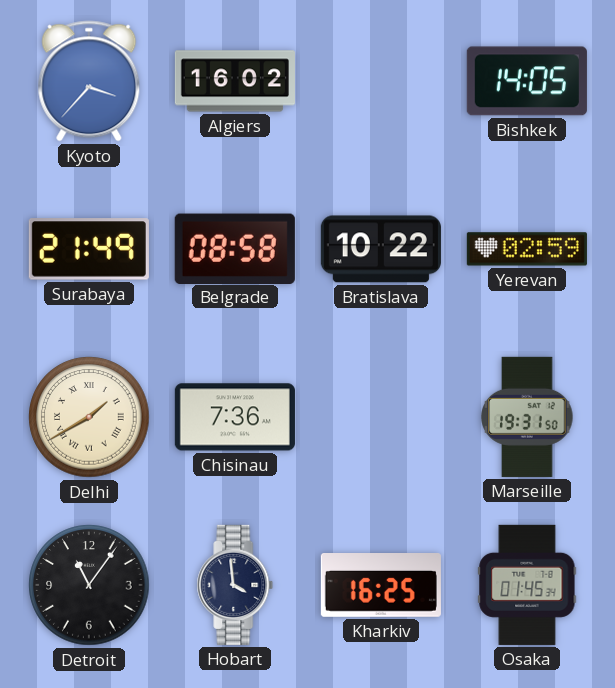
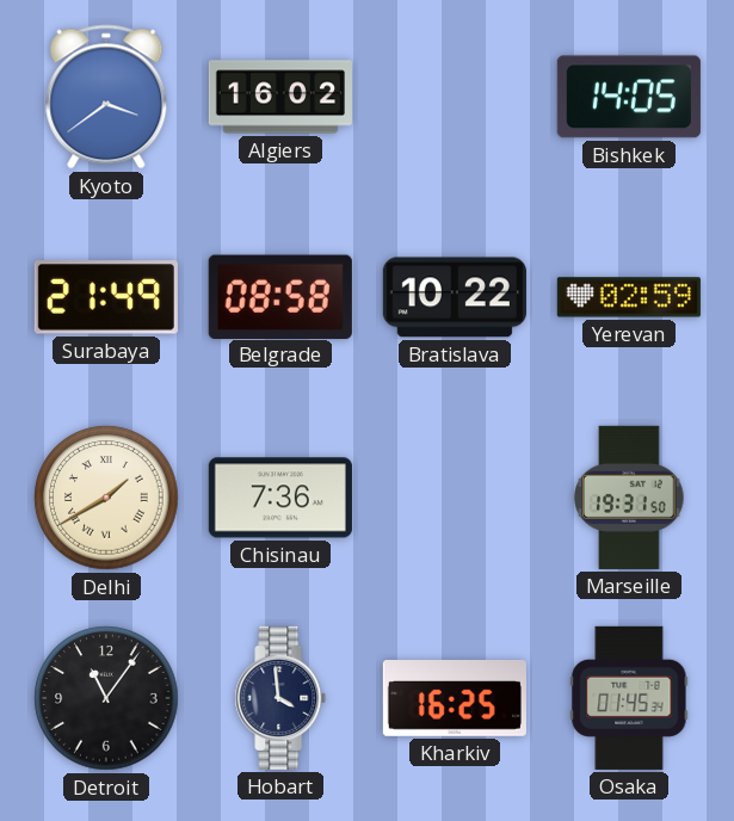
Kyoto: 3:37 -> 3:39 (106, 97)
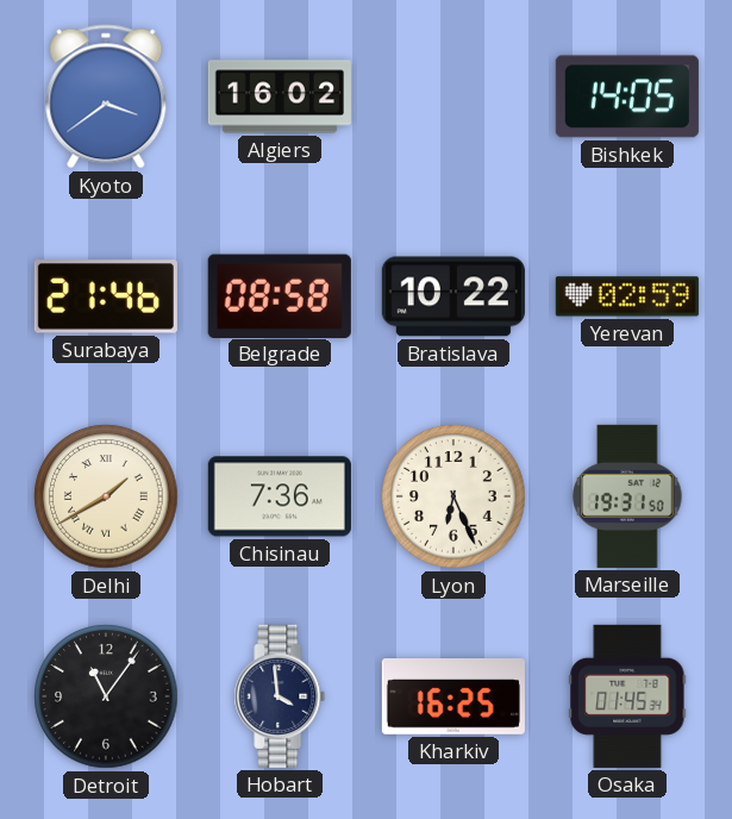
Surabaya: 21:49 -> 21:46 (106, 296)
Lyon: none -> 6:26 (453, 496)
